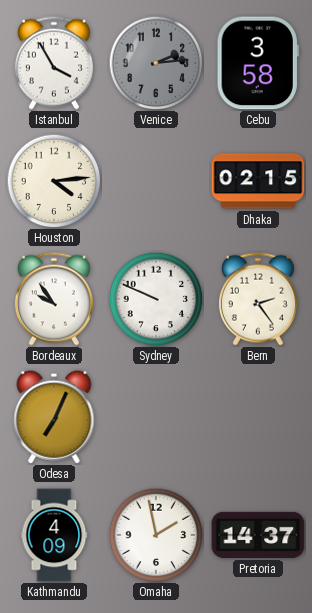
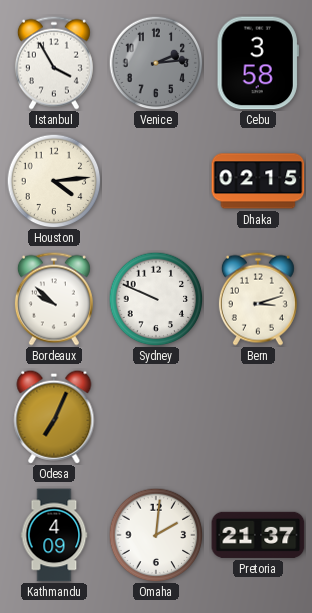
Bordeaux: 9:54 -> 9:52 (54, 299)
Bern: 2:24 -> 3:12 (258, 299)
Omaha: 1:58 -> 2:01 (156, 535)
Pretoria: 14:37 -> 21:37 (258, 535)
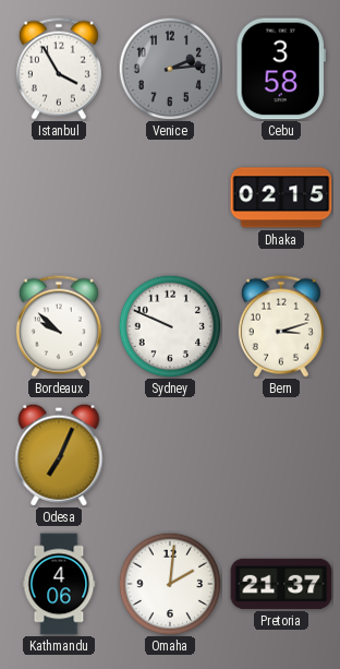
Houston: 4:14 -> none (54, 181)
Kathmandu: 4:09 -> 4:06 (59, 584)
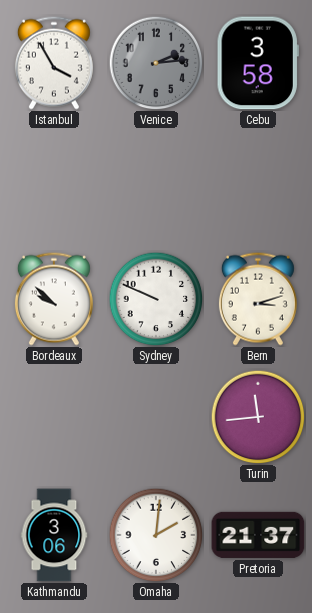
Dhaka: 02:15 -> none (281, 198)
Odesa: 7:04 -> none (59, 455)
Turin: none -> 11:44 (258, 417)
Kathmandu: 4:06 -> 3:06 (54, 535)
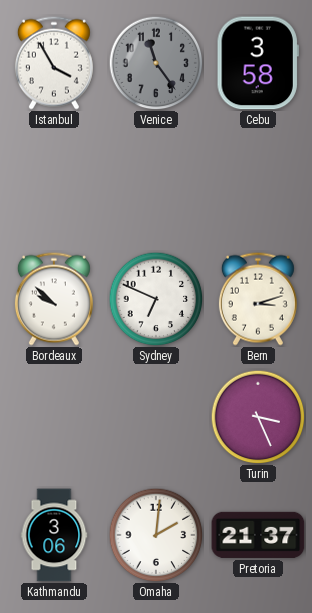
Venice: 2:14 -> 11:24 (156, 63)
Sydney: 9:49 -> 6:49 (156, 299)
Turin: 11:44 -> 3:26 (258, 417)
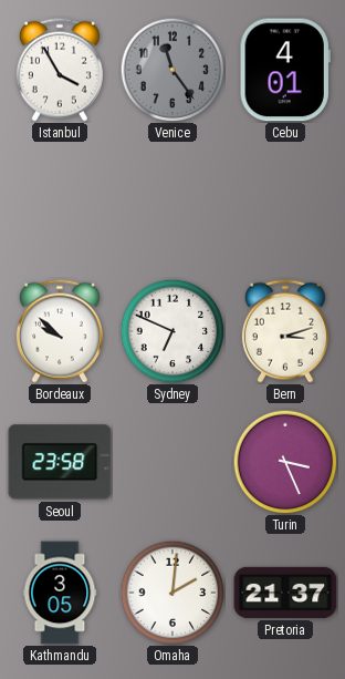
Cebu: 3:58 -> 4:01 (285, 70)
Seoul: none -> 23:58 (60, 462)
Kathmandu: 3:06 -> 3:05 (60, 593)
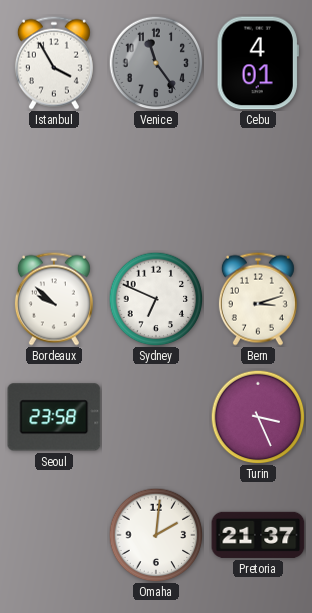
Kathmandu: 3:05 -> none (60, 593)
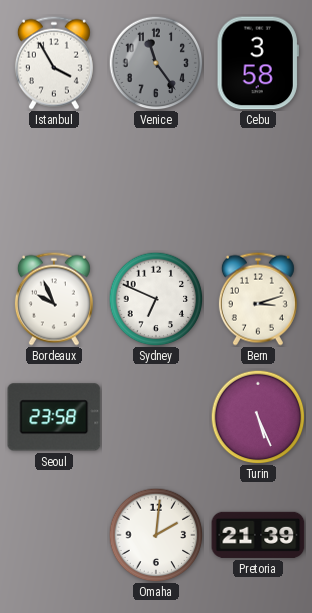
Cebu: 4:01 -> 3:58 (258, 63)
Bordeaux: 9:52 -> 9:56 (54, 299)
Turin: 3:26 -> 5:26 (258, 417)
Pretoria: 21:37 -> 21:39 (258, 535)
